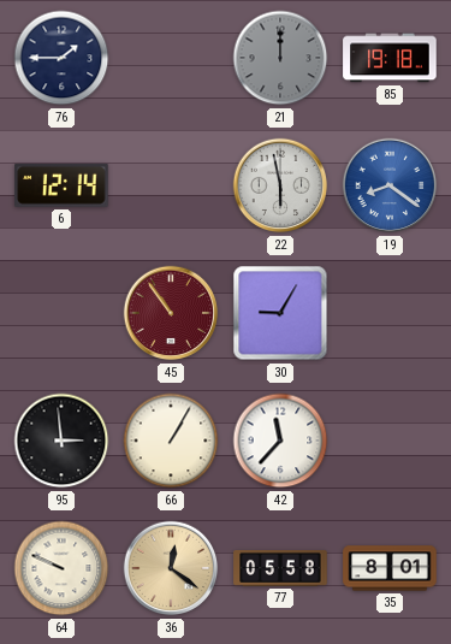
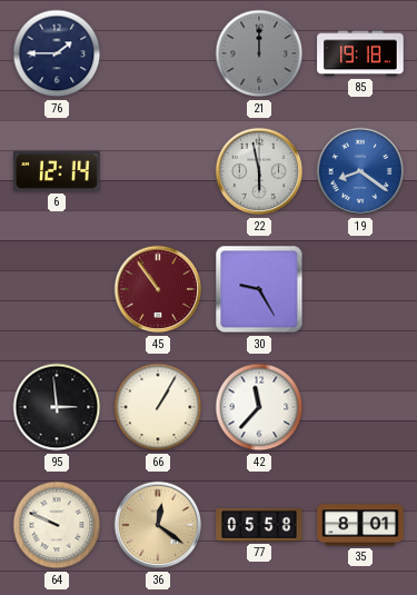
30: 9:05 -> 9:25 (259, 289)
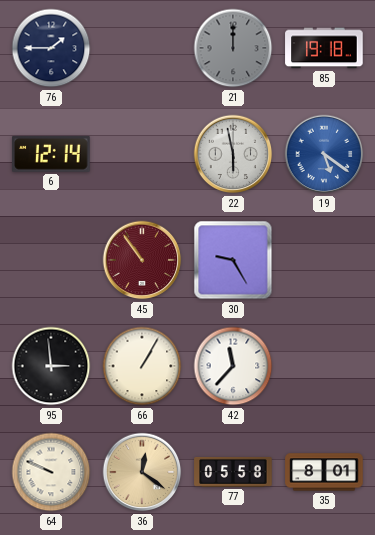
19: 8:21 -> 5:21 (324, 154)
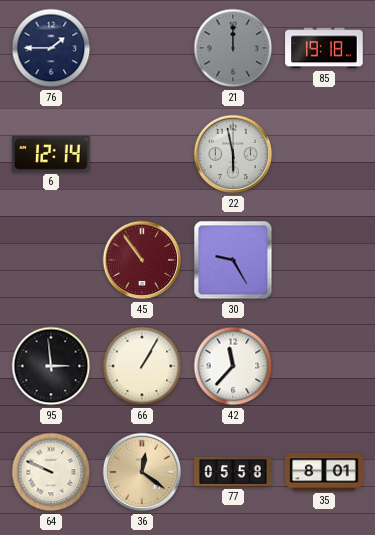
19: 5:21 -> none (324, 154)
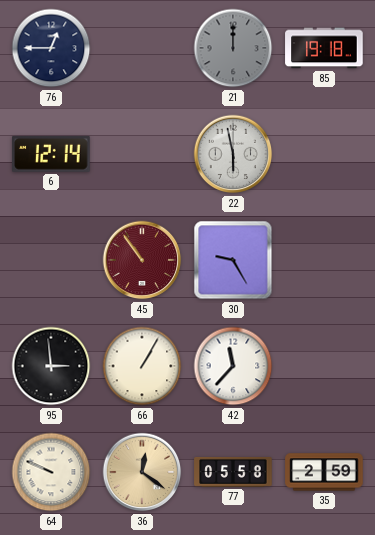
76: 1:45 -> 12:45 (51, 48)
35: 8:01 -> 2:59 (324, 472)
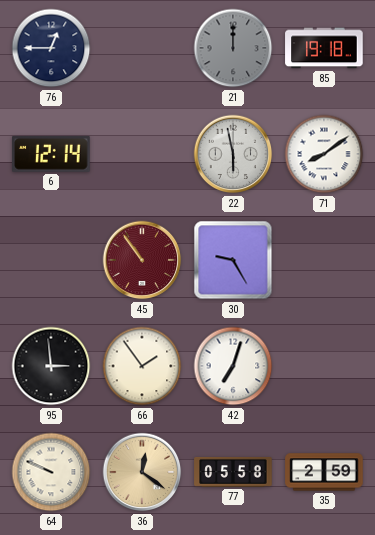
71: none -> 8:09 (324, 154)
66: 1:05 -> 1:54 (142, 366)
42: 11:37 -> 7:03 (233, 366)
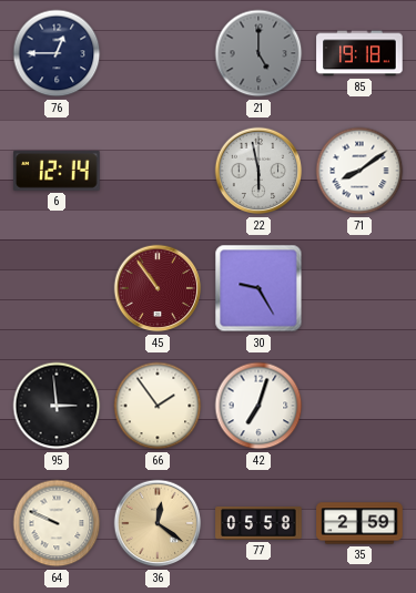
21: 12:00 -> 5:00 (258, 53)
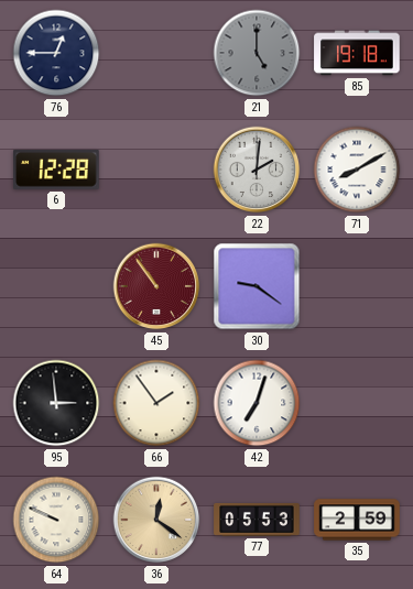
6: 12:14 -> 12:28 (56, 170)
22: 5:58 -> 2:01 (257, 170)
71: 8:09 -> 8:10 (357, 170)
30: 9:25 -> 9:21 (257, 286)
77: 05:58 -> 05:53 (257, 520)
